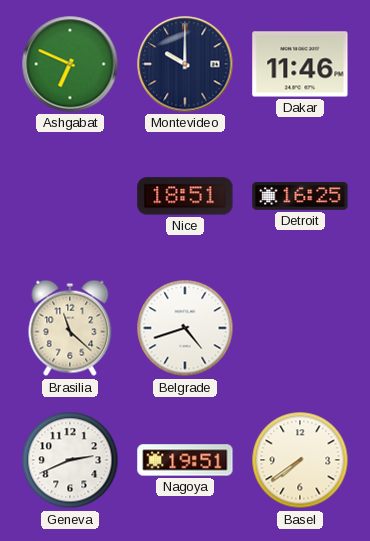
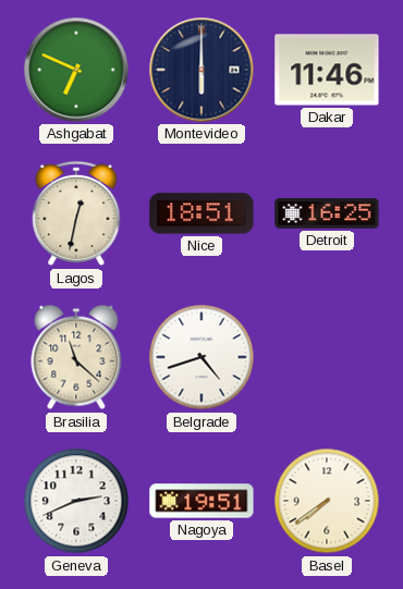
Montevideo: 10:00 -> 6:00 (201, 70)
Lagos: none -> 12:32 (76, 213)
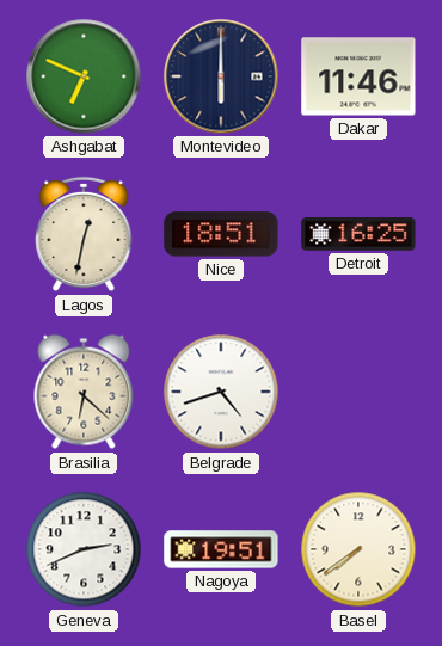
Brasilia: 11:22 -> 6:22 (84, 392)
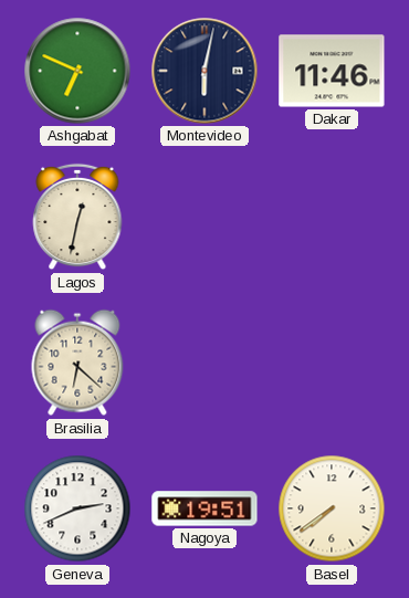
Montevideo: 6:00 -> 6:02 (204, 71)
Nice: 18:51 -> none (221, 234)
Detroit: 16:25 -> none (358, 235)
Belgrade: 4:42 -> none (221, 392)
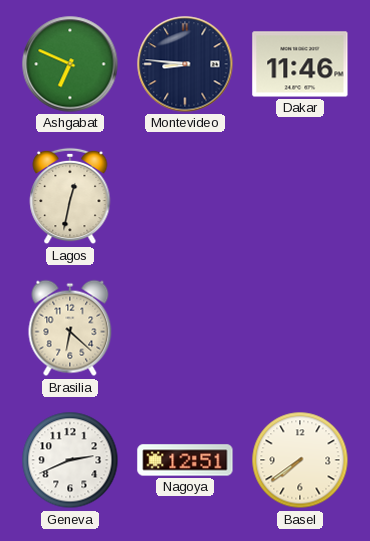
Montevideo: 6:02 -> 8:46 (185, 64)
Nagoya: 19:51 -> 12:51 (185, 460)
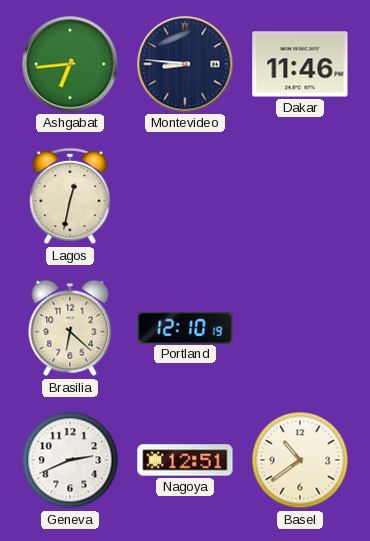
Ashgabat: 6:49 -> 6:44 (70, 64)
Portland: none -> 12:10 (185, 327)
Basel: 7:39 -> 10:39 (300, 460)
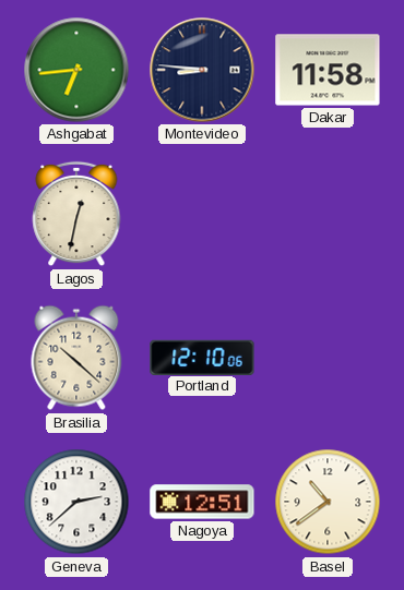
Dakar: 11:46 -> 11:58 (328, 70)
Brasilia: 6:22 -> 10:22 (76, 358)
Portland: 12:10:19 -> 12:10:06 (202, 357)
Geneva: 2:41 -> 2:38 (76, 502)
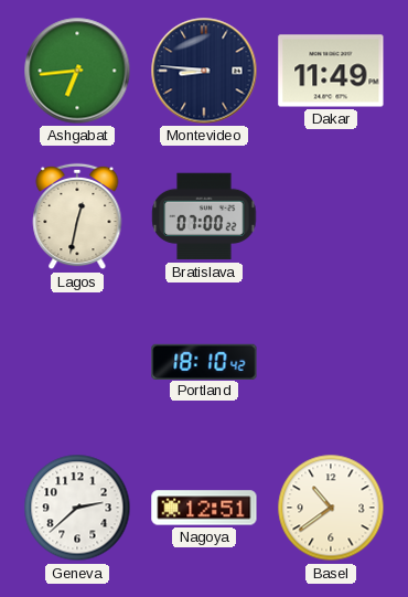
Dakar: 11:58 -> 11:49 (331, 71)
Bratislava: none -> 07:00 (204, 216)
Brasilia: 10:22 -> none (76, 358)
Portland: 12:10 -> 18:10 (204, 361)
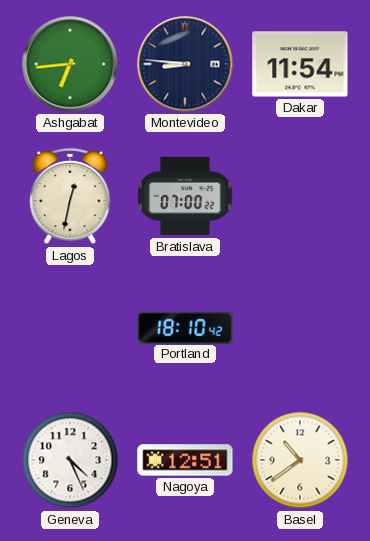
Dakar: 11:49 -> 11:54 (300, 64)
Geneva: 2:38 -> 4:26 (70, 460)
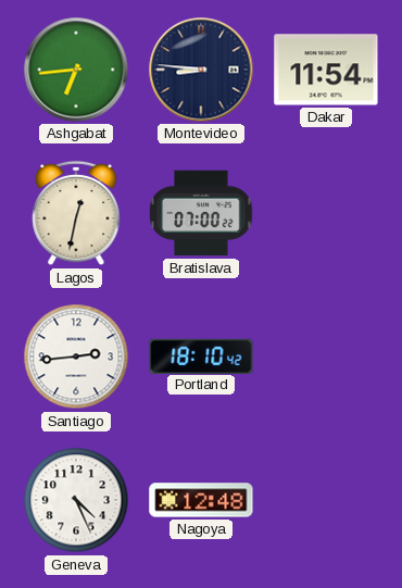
Santiago: none -> 2:44 (76, 356)
Nagoya: 12:51 -> 12:48 (201, 500)
Basel: 10:39 -> none (300, 460)
